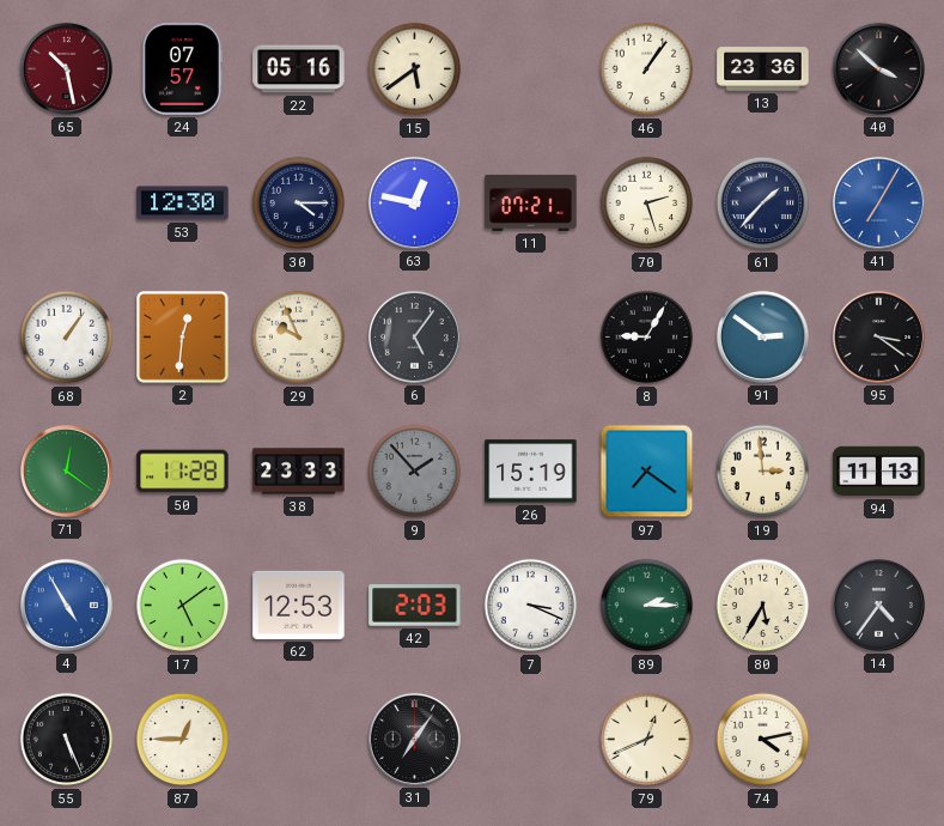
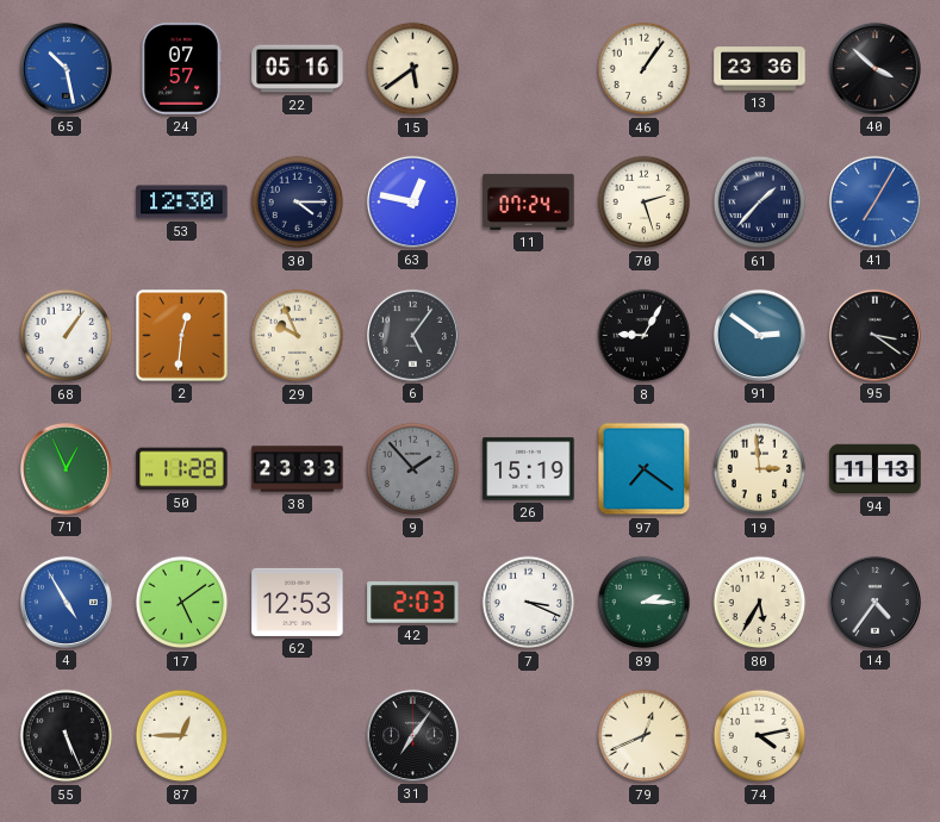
65 dial: burgundy -> blue (66, 68)
11: 07:21 -> 07:24 (529, 201)
71: 12:21 -> 12:56 (66, 468)
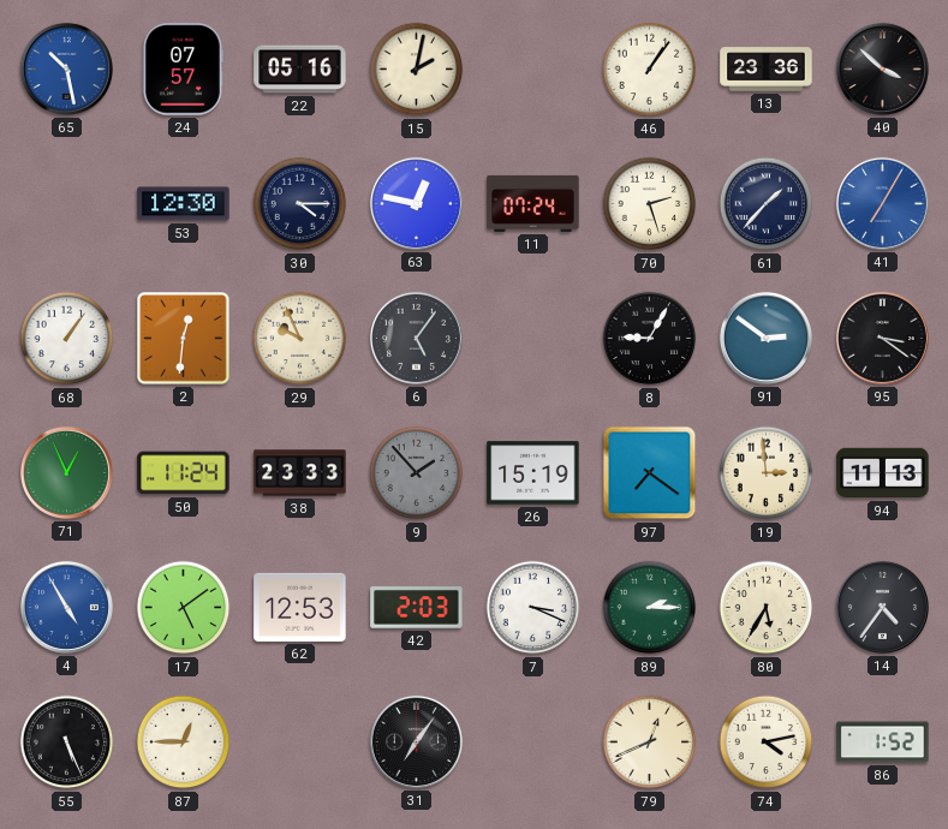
15: 5:39 -> 2:02 (417, 70)
50: 11:28 -> 11:24 (184, 473)
86: none -> 1:52 (883, 742)
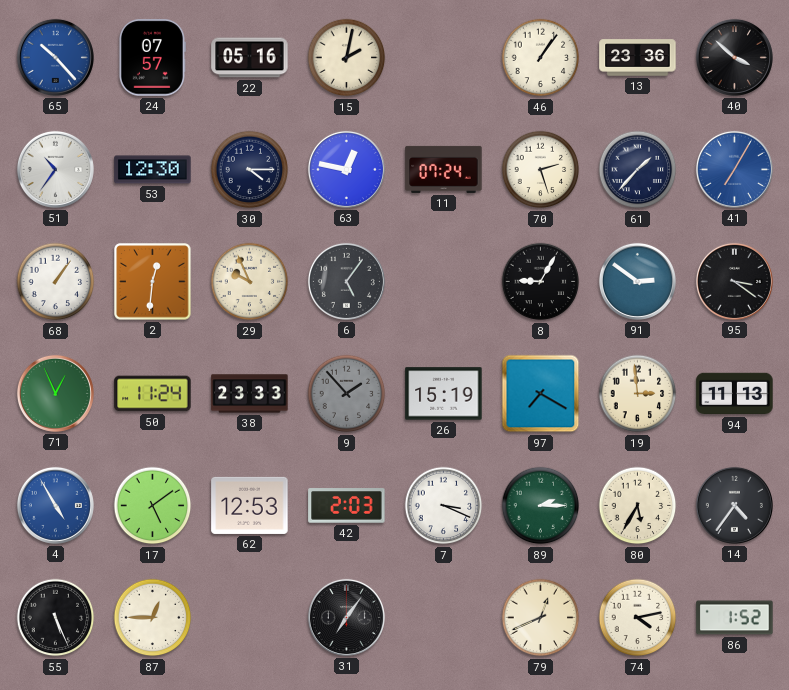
65: 10:28 -> 10:23 (55, 57)
51: none -> 10:36 (55, 169)
97: 7:21 -> 7:20 (541, 394)
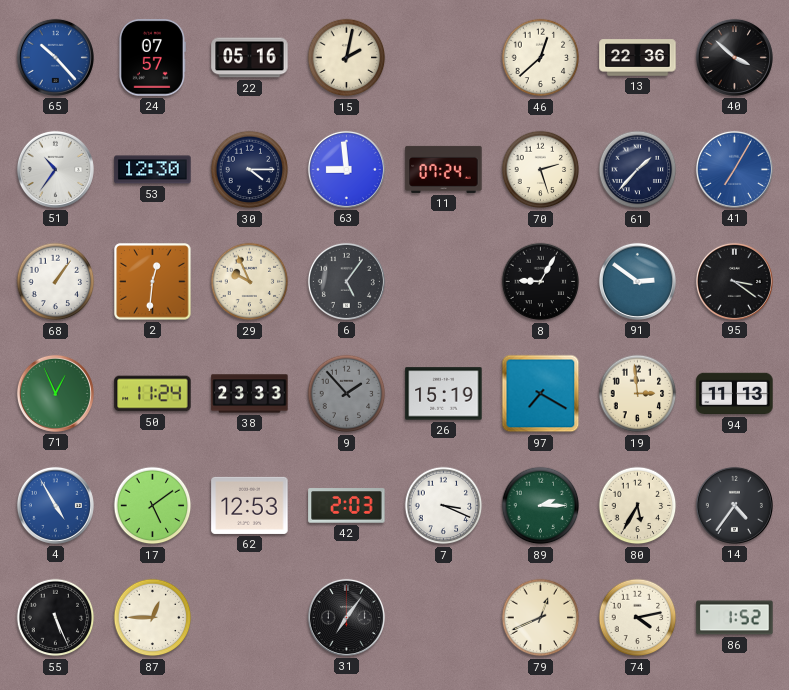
46: 1:06 -> 12:38 (541, 58)
13: 23:36 -> 22:36 (638, 58)
63: 12:47 -> 8:59 (346, 169)
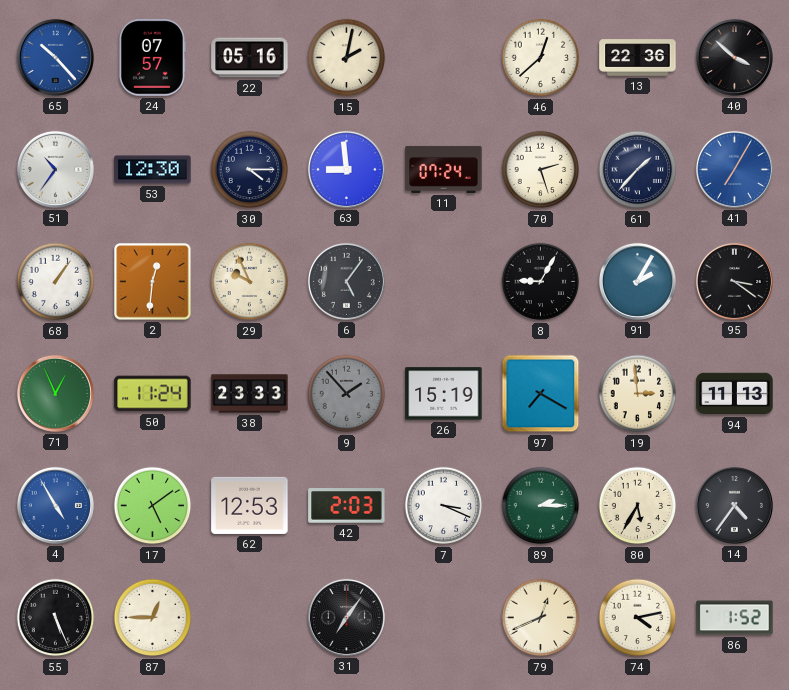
91: 2:51 -> 2:05 (637, 281)
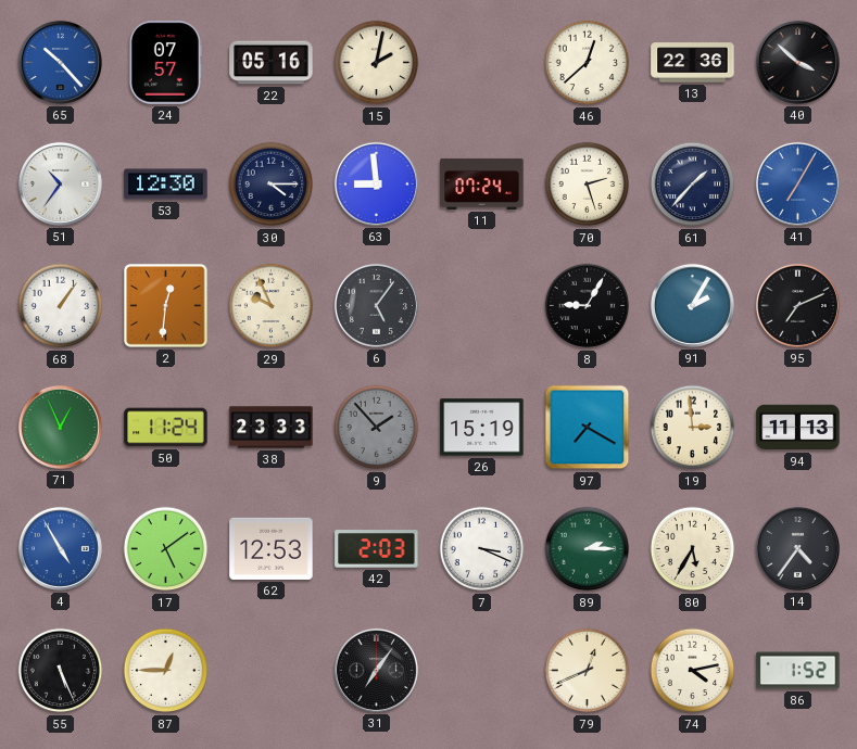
95: 3:21 -> 7:11 (797, 305)
